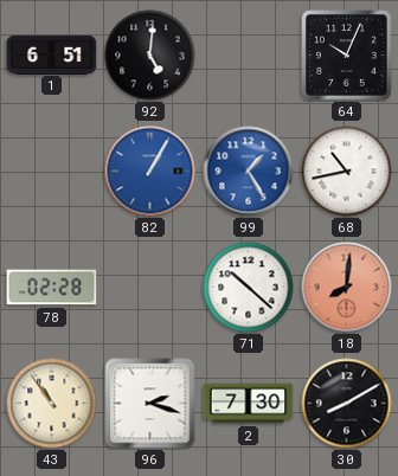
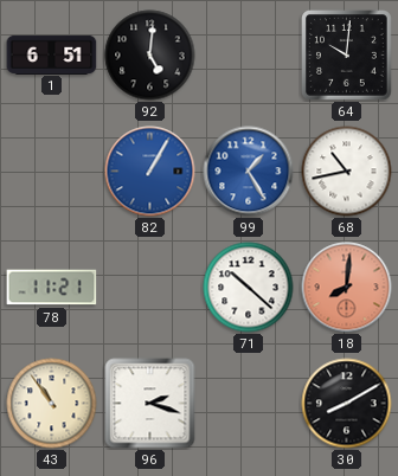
64: 10:04 -> 10:01 (347, 56)
78: 02:28 -> 11:21 (52, 288)
2: 7:30 -> none (249, 404)
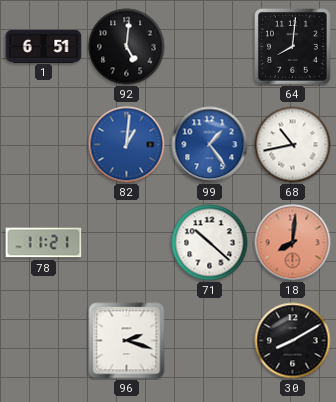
64: 10:01 -> 8:01 (293, 47)
82: 1:05 -> 1:01 (127, 145)
99: 1:25 -> 1:24 (210, 145)
43: 10:54 -> none (52, 404)
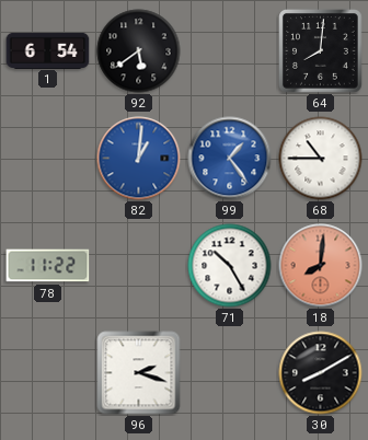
1: 6:51 -> 6:54 (48, 50)
92: 5:01 -> 5:39 (139, 51)
68: 10:43 -> 10:45 (321, 159)
78: 11:21 -> 11:22 (48, 266)
71: 10:22 -> 10:25 (230, 266)
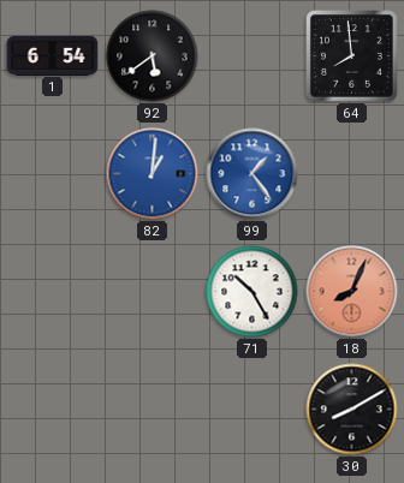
64: 8:01 -> 7:59 (352, 56)
68: 10:45 -> none (321, 159)
78: 11:22 -> none (48, 266)
18: 8:01 -> 8:04 (352, 292)
96: 2:18 -> none (139, 373)
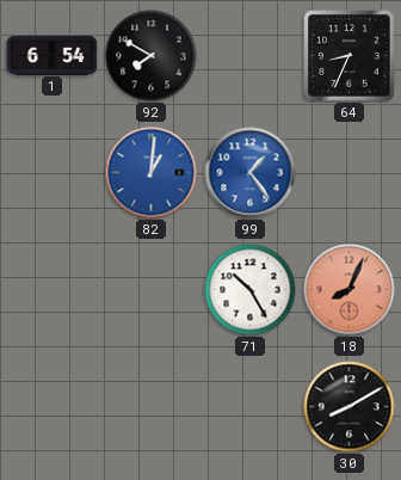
92: 5:39 -> 7:50 (152, 56)
64: 7:59 -> 8:34 (350, 56)
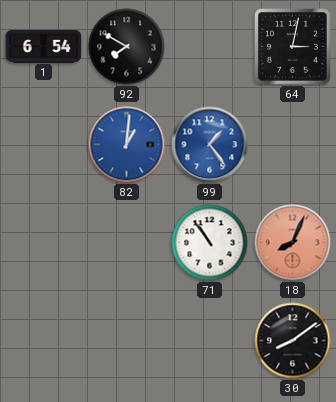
64: 8:34 -> 3:02 (293, 47)
71: 10:25 -> 10:54 (210, 243)
30: 8:10 -> 8:09 (293, 341)
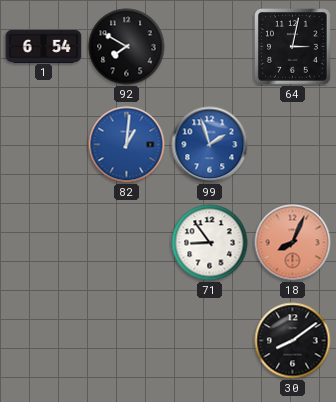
99: 1:24 -> 1:57 (210, 145)
71: 10:54 -> 8:54 (210, 243)
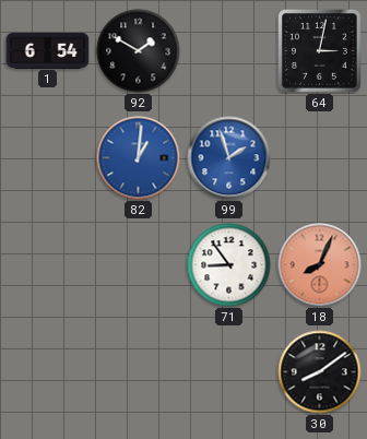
92: 7:50 -> 1:50 (139, 51)
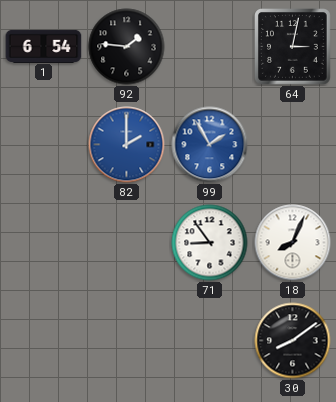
92: 1:50 -> 1:46 (127, 47)
82: 1:01 -> 2:00 (127, 145)
99: 1:57 -> 1:55 (210, 145)
18 dial: salmon -> white (293, 243)
